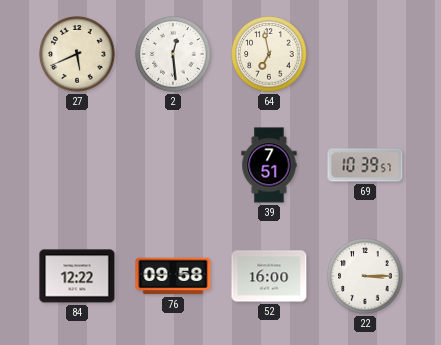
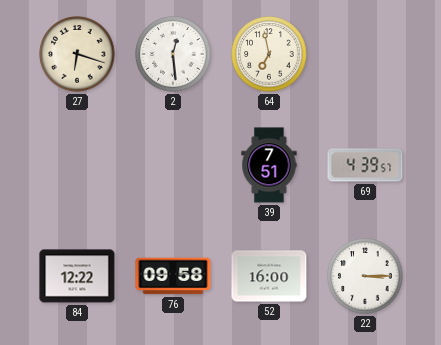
27: 5:41 -> 6:18 (77, 54)
69: 10:39 -> 4:39 (365, 165)
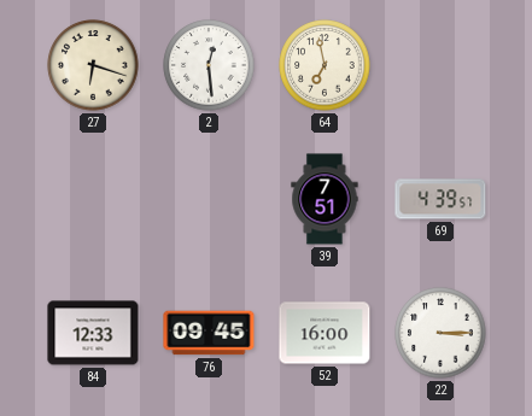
84: 12:22 -> 12:33 (93, 333)
76: 09:58 -> 09:45 (209, 333)
